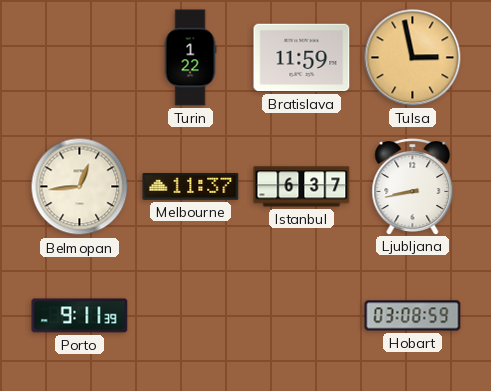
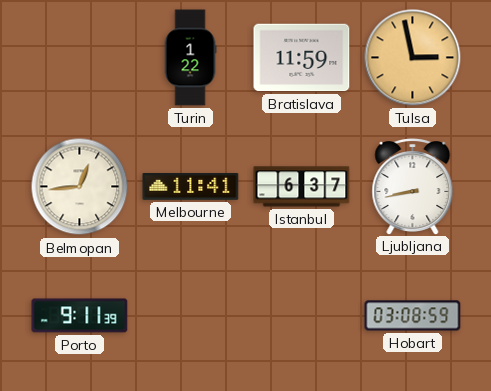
Melbourne: 11:37 -> 11:41 (191, 186)
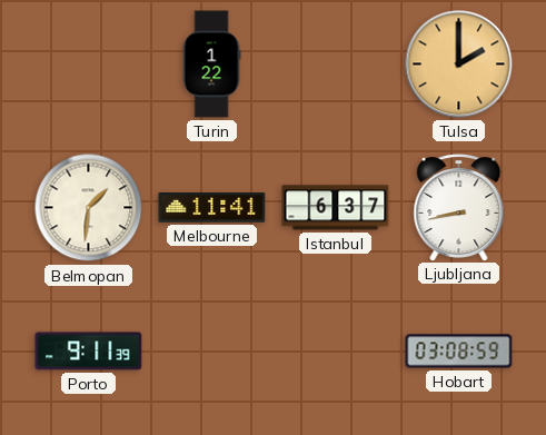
Bratislava: 11:59 -> none (302, 58)
Tulsa: 2:58 -> 2:00 (459, 65)
Belmopan: 12:44 -> 1:31 (89, 208)
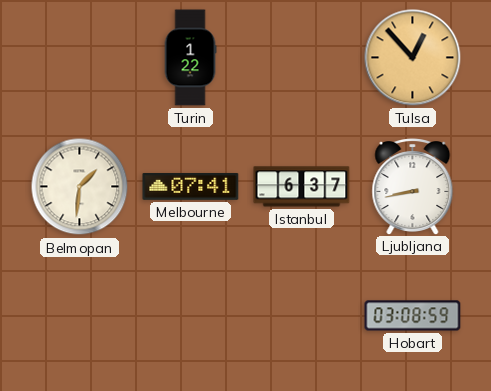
Tulsa: 2:00 -> 12:53 (413, 58)
Melbourne: 11:41 -> 07:41 (191, 186)
Porto: 9:11 -> none (89, 352)
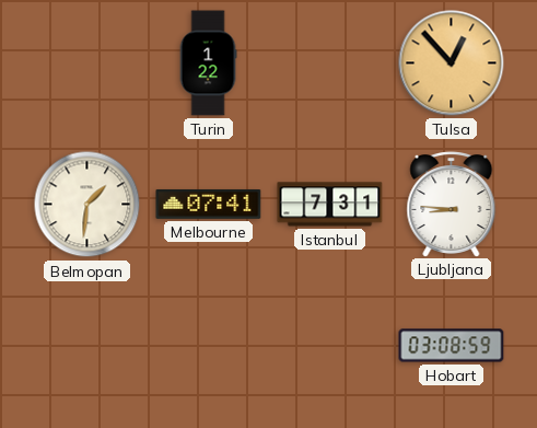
Istanbul: 6:37 -> 7:31 (330, 205)
Ljubljana: 8:43 -> 8:46 (452, 205)
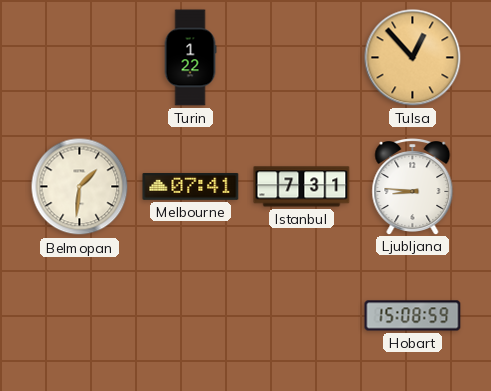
Hobart: 03:08 -> 15:08 (413, 316)
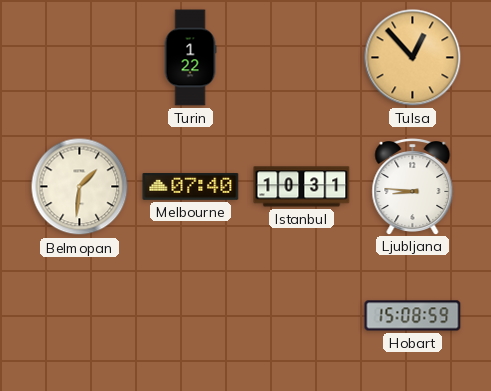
Melbourne: 07:41 -> 07:40 (191, 186)
Istanbul: 7:31 -> 10:31 (302, 187)
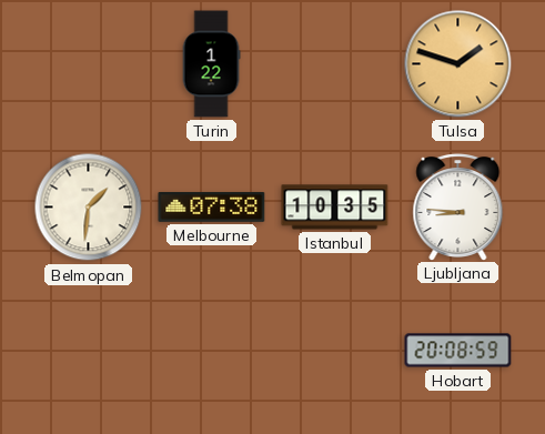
Tulsa: 12:53 -> 1:48 (458, 64)
Melbourne: 07:40 -> 07:38 (212, 206)
Istanbul: 10:31 -> 10:35 (335, 208)
Hobart: 15:08 -> 20:08 (458, 351)
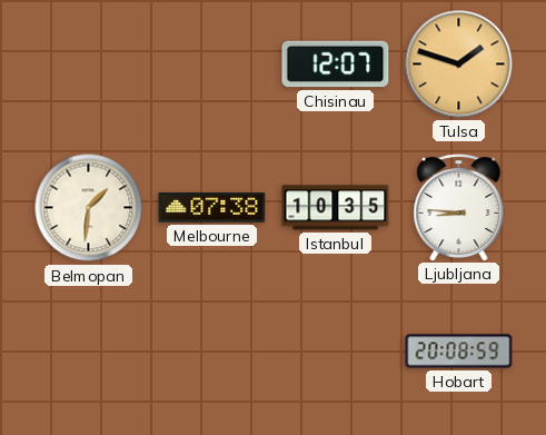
Turin: 1:22 -> none (211, 64)
Chisinau: none -> 12:07 (336, 65)
